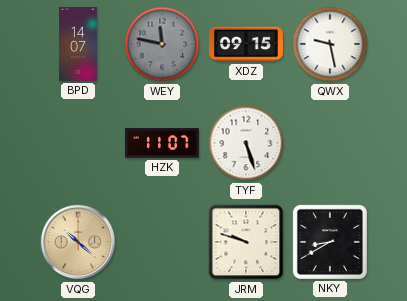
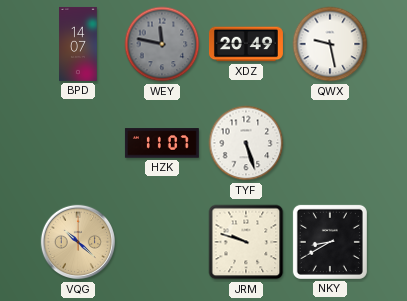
XDZ: 09:15 -> 20:49 (246, 44)
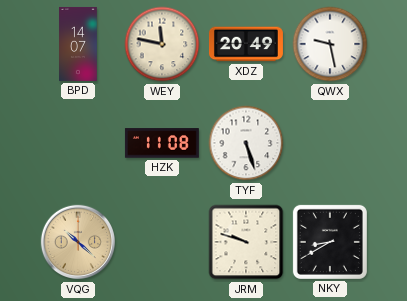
WEY dial: grey -> cream (162, 44)
HZK: 11:07 -> 11:08 (162, 143)
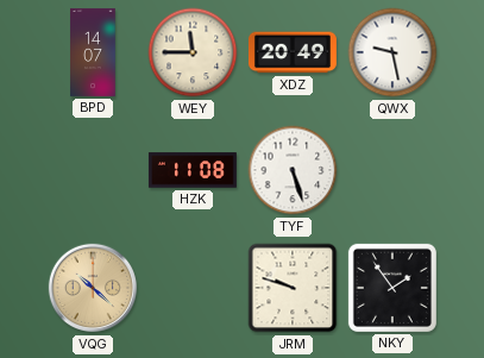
WEY: 11:47 -> 11:45 (193, 52)
NKY: 8:40 -> 1:54 (392, 288)
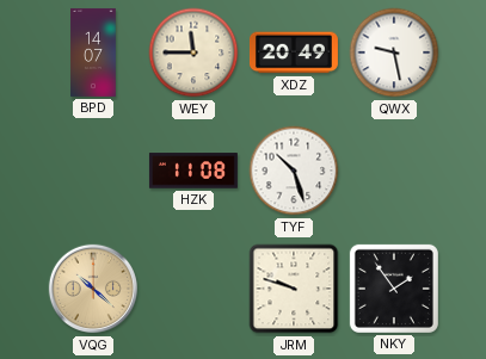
TYF: 5:27 -> 10:27 (294, 171)
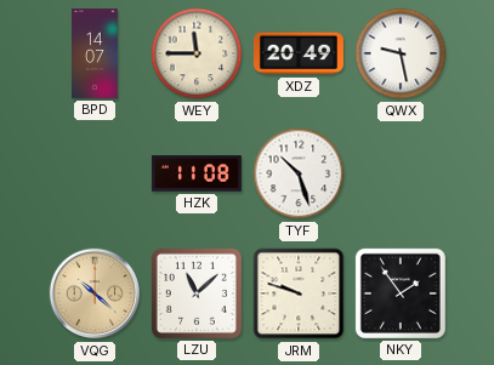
LZU: none -> 11:08 (197, 293)
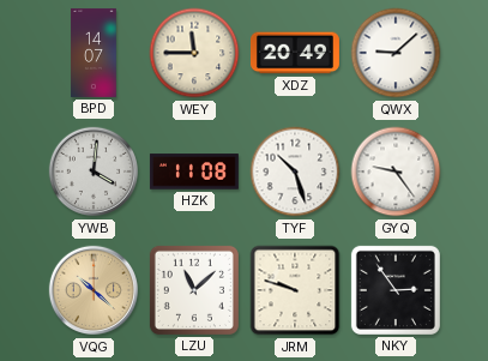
QWX: 9:28 -> 9:08 (396, 53)
YWB: none -> 4:01 (94, 172)
GYQ: none -> 9:24 (396, 172)
NKY: 1:54 -> 2:54 (396, 290)
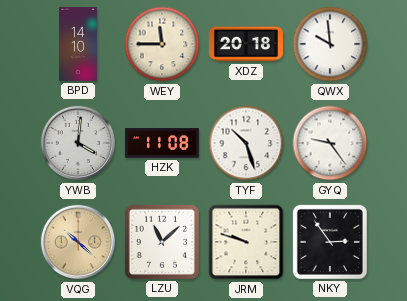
BPD: 14:07 -> 14:10 (78, 44)
XDZ: 20:49 -> 20:18 (246, 44)
QWX: 9:08 -> 9:59 (330, 44)
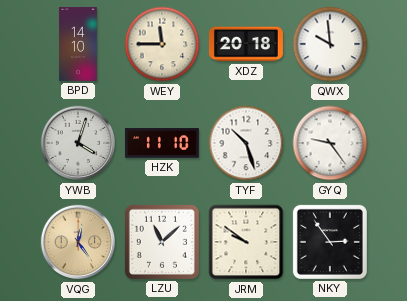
YWB: 4:01 -> 4:03 (78, 143)
HZK: 11:08 -> 11:10 (162, 143)
VQG: 10:22 -> 12:24 (78, 242)
JRM: 9:48 -> 9:51 (246, 242)
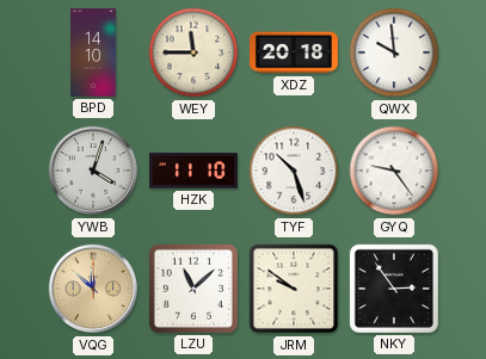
VQG: 12:24 -> 11:52 (93, 289)
